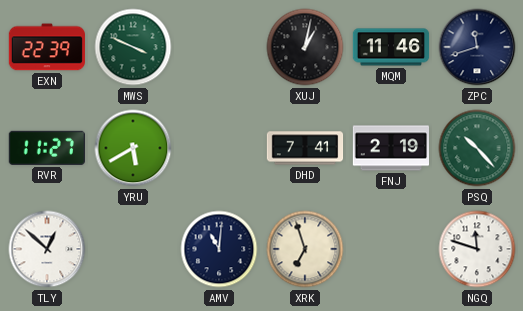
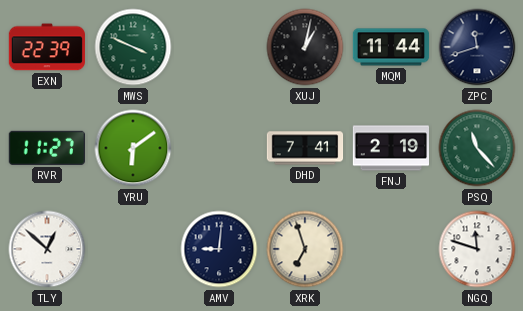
MQM: 11:46 -> 11:44 (391, 47)
YRU: 5:40 -> 6:09 (133, 148)
PSQ: 10:23 -> 11:23 (477, 148)
AMV: 11:01 -> 9:01 (219, 249)
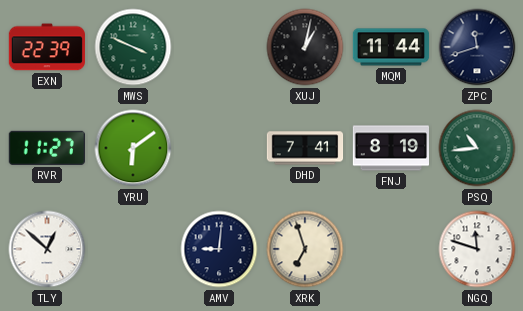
FNJ: 2:19 -> 8:19 (391, 148)
PSQ: 11:23 -> 10:44 (477, 148)
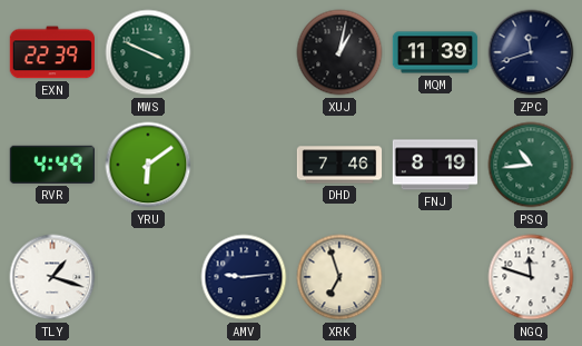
MQM: 11:44 -> 11:39 (435, 52)
RVR: 11:27 -> 4:49 (52, 165)
DHD: 7:41 -> 7:46 (339, 165)
TLY: 12:52 -> 1:18 (52, 277)
AMV: 9:01 -> 9:14 (244, 277)
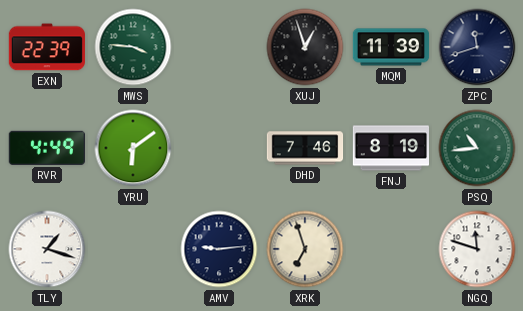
MWS: 3:49 -> 3:46 (133, 47)
XUJ: 1:02 -> 12:57 (305, 47)
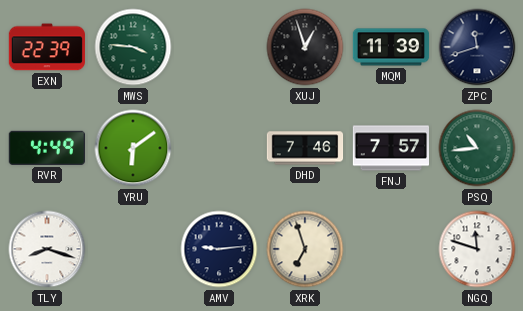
FNJ: 8:19 -> 7:57 (391, 148)
TLY: 1:18 -> 8:18 (47, 249)
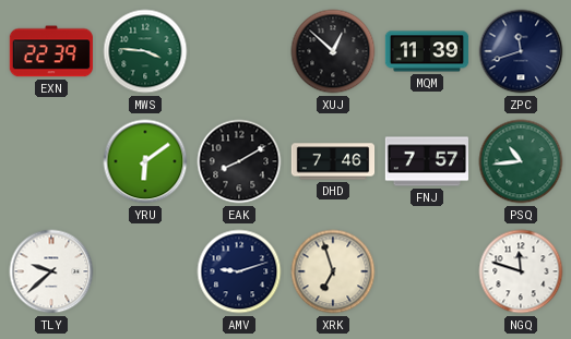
XUJ: 12:57 -> 12:52 (333, 51)
RVR: 4:49 -> none (47, 148)
EAK: none -> 8:10 (239, 161)
TLY: 8:18 -> 9:38 (51, 271)
AMV: 9:14 -> 9:12 (239, 271)
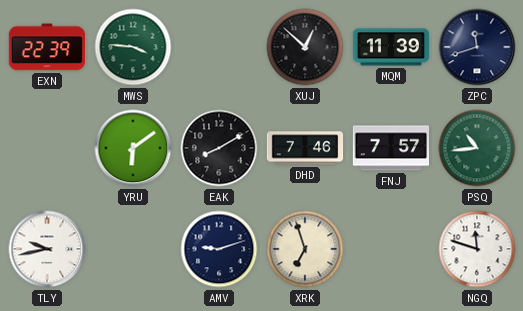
TLY: 9:38 -> 9:43 (47, 249)
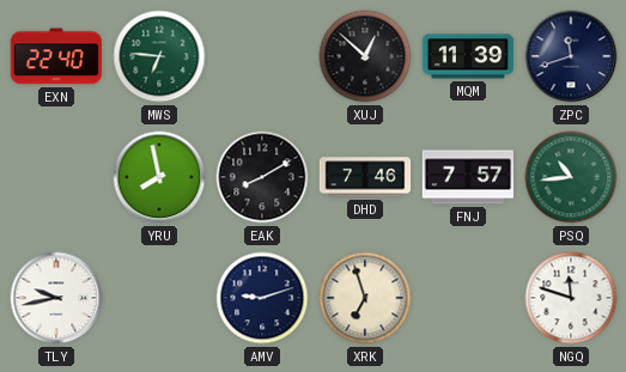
EXN: 22:39 -> 22:40 (56, 56)
MWS: 3:46 -> 6:46 (159, 56)
YRU: 6:09 -> 7:58 (159, 177)
